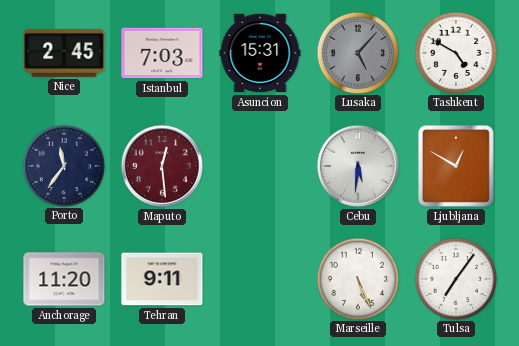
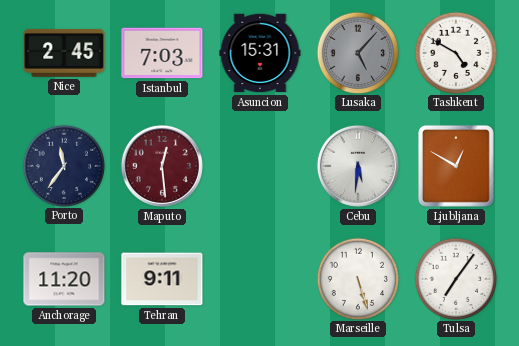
Marseille: 5:26 -> 5:27 (357, 278)
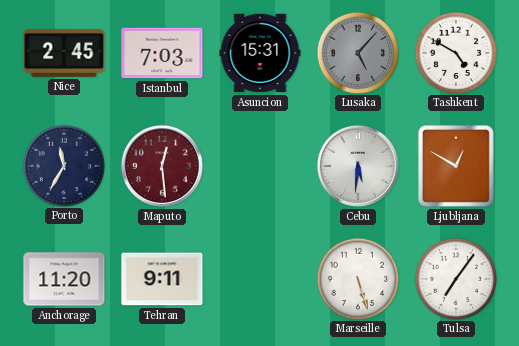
Porto: 11:36 -> 11:35 (63, 165)
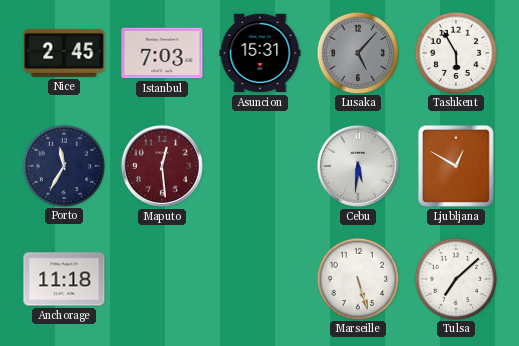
Tashkent: 4:50 -> 5:55 (455, 52)
Anchorage: 11:20 -> 11:18 (64, 279)
Tehran: 9:11 -> none (162, 279)
Tulsa: 7:06 -> 7:08 (455, 278)
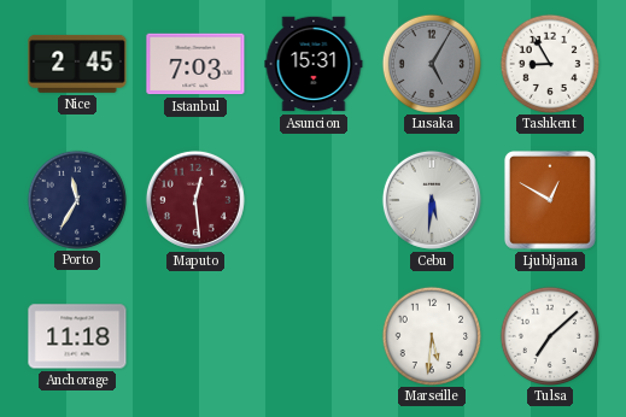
Lusaka: 5:07 -> 5:05 (431, 63)
Tashkent: 5:55 -> 8:55 (549, 63)
Marseille: 5:27 -> 5:31 (431, 335)
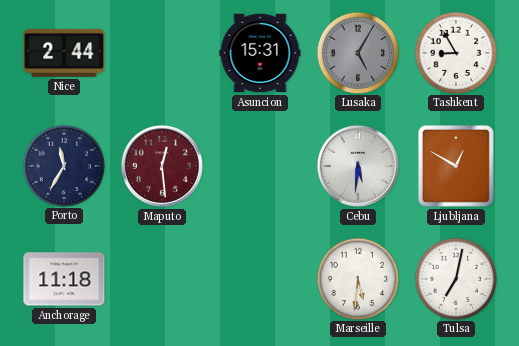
Nice: 2:45 -> 2:44 (64, 53)
Istanbul: 7:03 -> none (195, 64)
Tulsa: 7:08 -> 7:02 (455, 278)
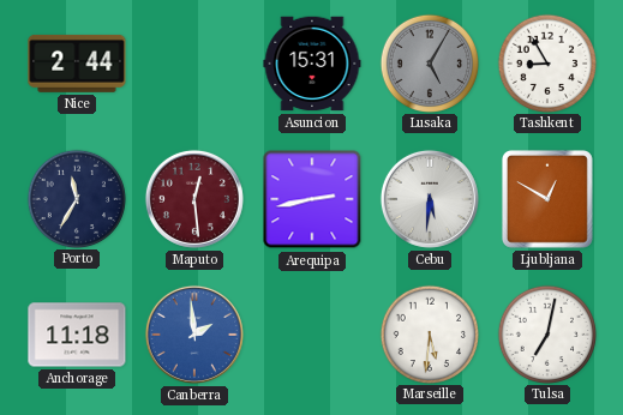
Arequipa: none -> 2:43 (312, 199)
Canberra: none -> 1:59 (194, 335)
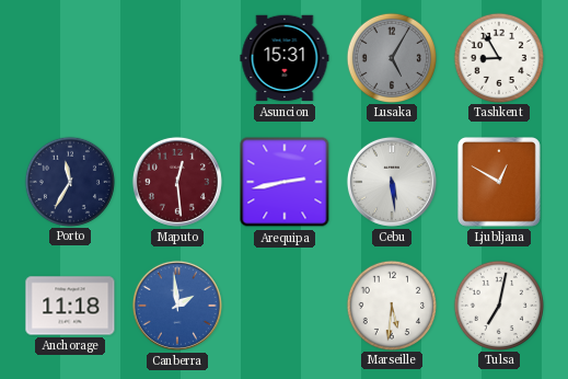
Nice: 2:44 -> none (77, 64)
Cebu: 5:31 -> 5:29 (392, 182)
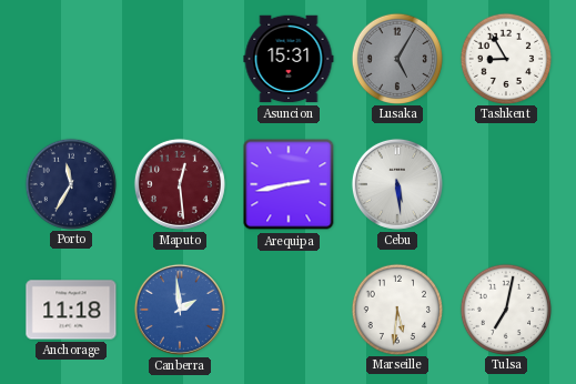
Ljubljana: 12:50 -> none (499, 182)
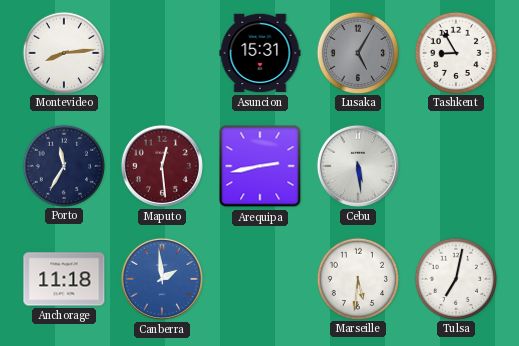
Montevideo: none -> 8:14 (63, 52)
